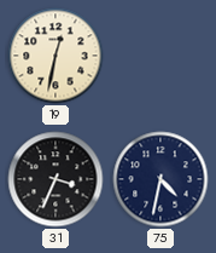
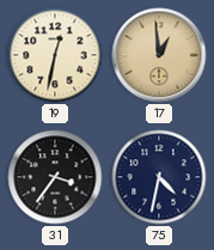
17: none -> 12:59 (159, 55)
31: 3:34 -> 3:36 (55, 177)
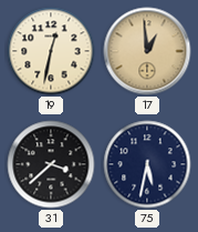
31: 3:36 -> 3:38 (51, 164)
75: 4:32 -> 5:32 (147, 164)
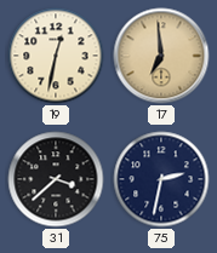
17: 12:59 -> 6:59 (161, 56)
75: 5:32 -> 2:32 (161, 179)
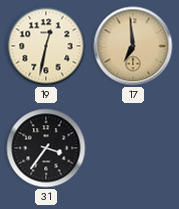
31: 3:38 -> 3:36 (46, 148)
75: 2:32 -> none (161, 179)
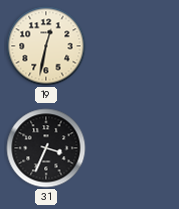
17: 6:59 -> none (133, 46)
31: 3:36 -> 3:34 (46, 148)
